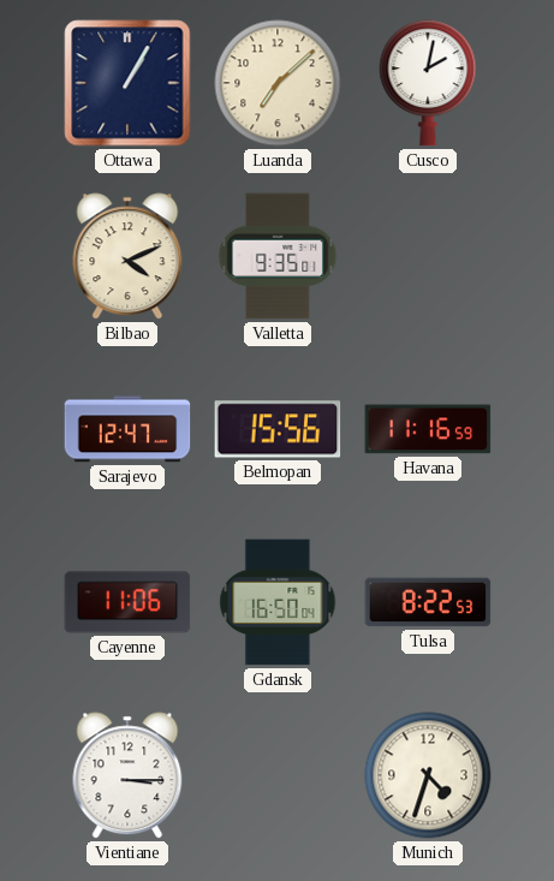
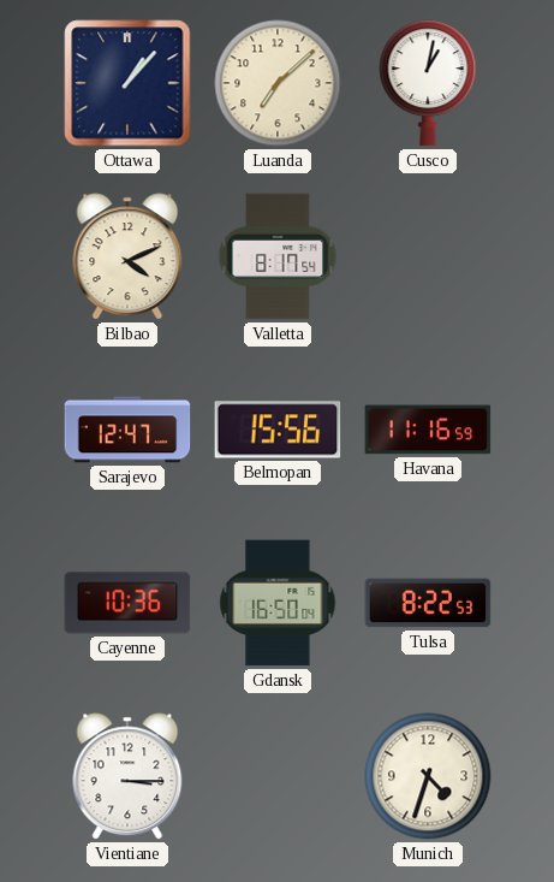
Ottawa: 1:05 -> 1:07 (127, 83)
Cusco: 2:02 -> 1:02 (428, 83)
Valletta: 9:35 -> 8:17 (278, 256)
Cayenne: 11:06 -> 10:36 (127, 603)
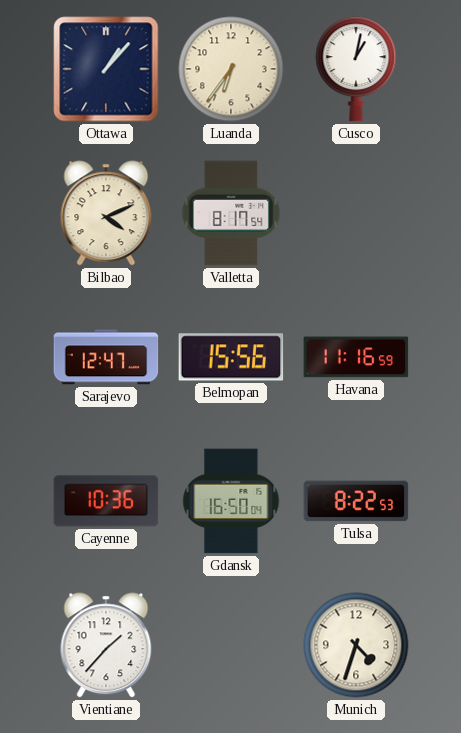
Luanda: 7:08 -> 6:36 (231, 69)
Vientiane: 3:15 -> 1:37 (106, 645)
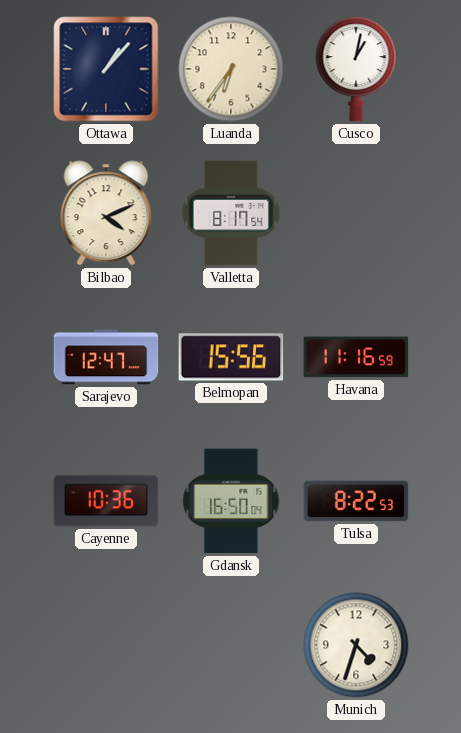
Vientiane: 1:37 -> none (106, 645)
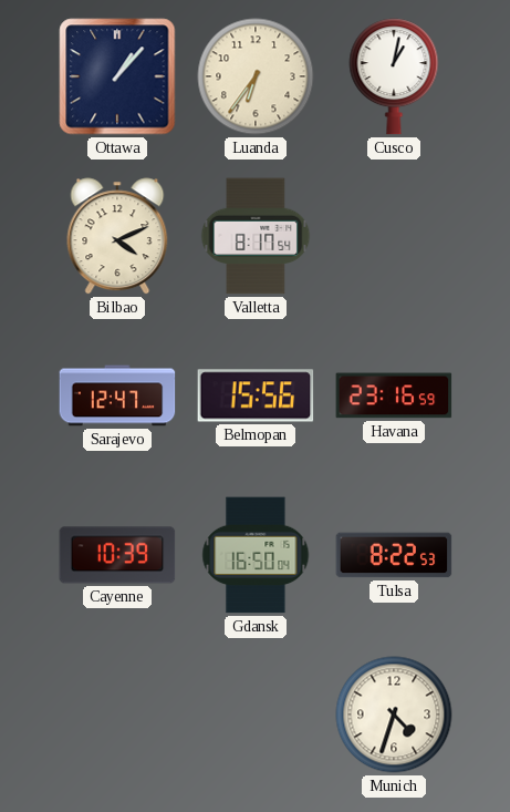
Havana: 11:16 -> 23:16 (394, 395)
Cayenne: 10:36 -> 10:39 (117, 555)
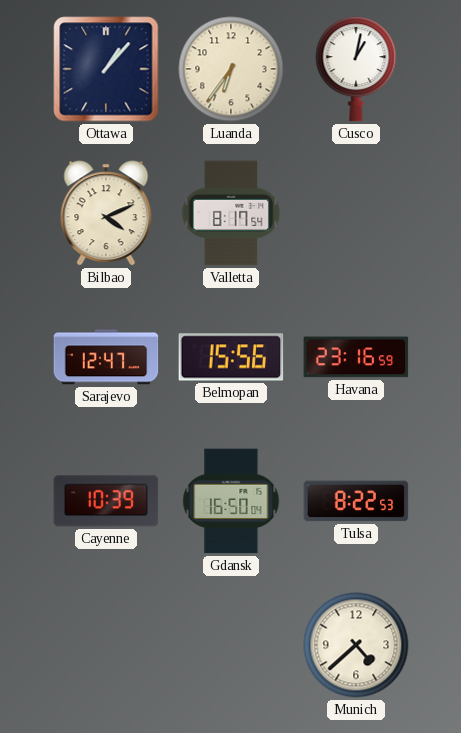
Munich: 4:33 -> 4:38 (356, 645)
